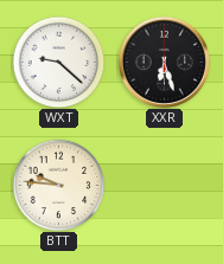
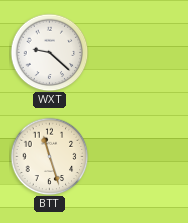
XXR: 6:27 -> none (164, 62)
BTT: 9:46 -> 11:27 (49, 156)
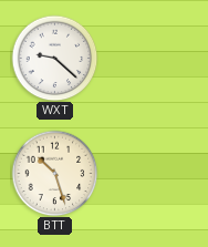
BTT: 11:27 -> 10:27 (54, 173)
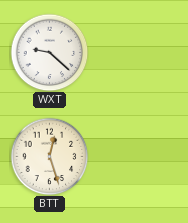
BTT: 10:27 -> 12:27 (49, 156)
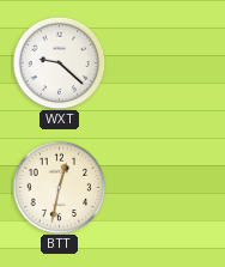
BTT: 12:27 -> 12:32 (59, 187)
